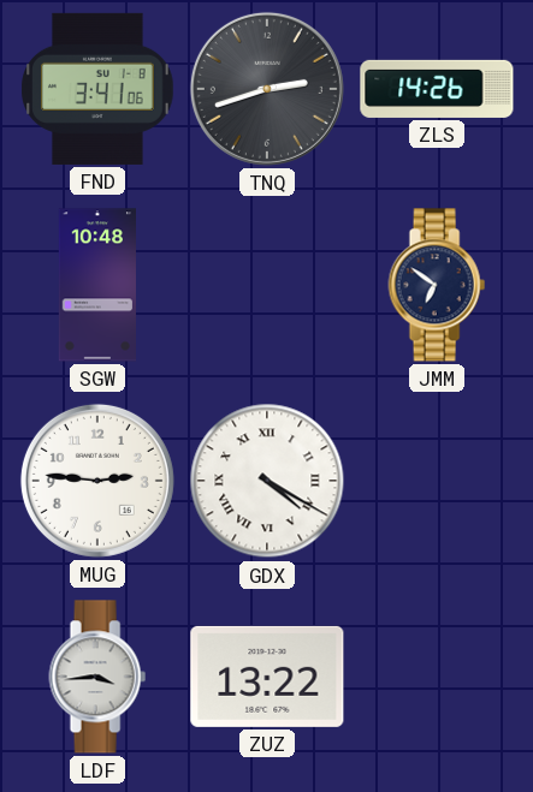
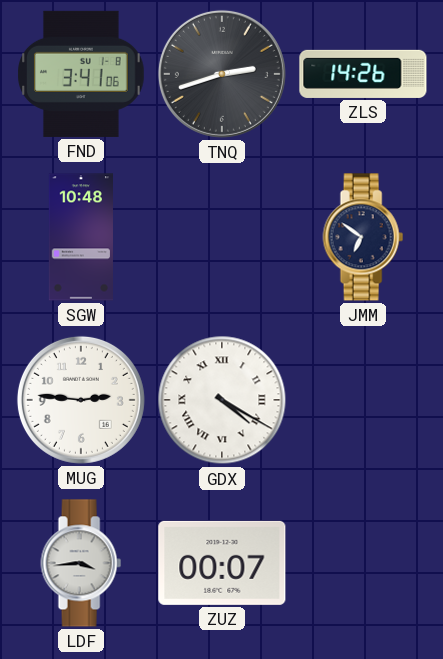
ZUZ: 13:22 -> 00:07 (222, 563)
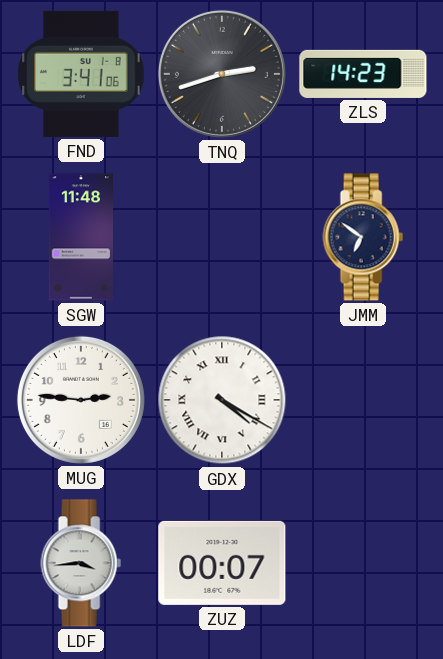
ZLS: 14:26 -> 14:23 (363, 74)
SGW: 10:48 -> 11:48 (80, 237)
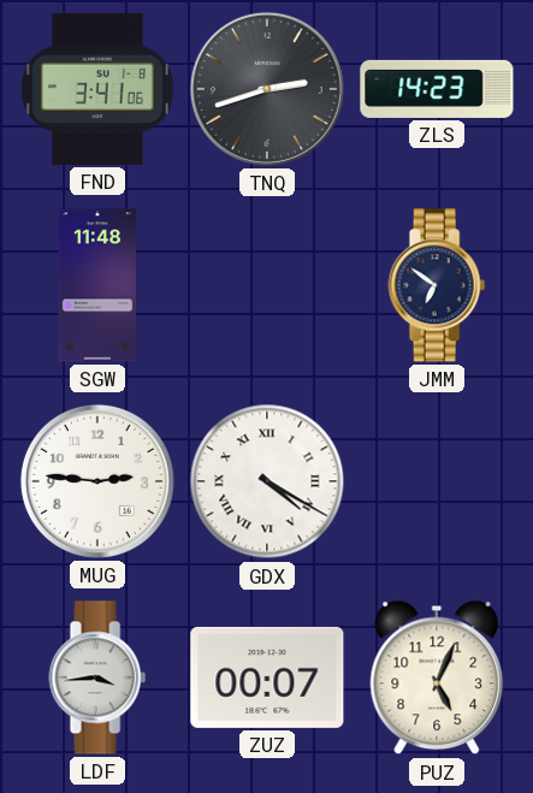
PUZ: none -> 5:04 (437, 677)
